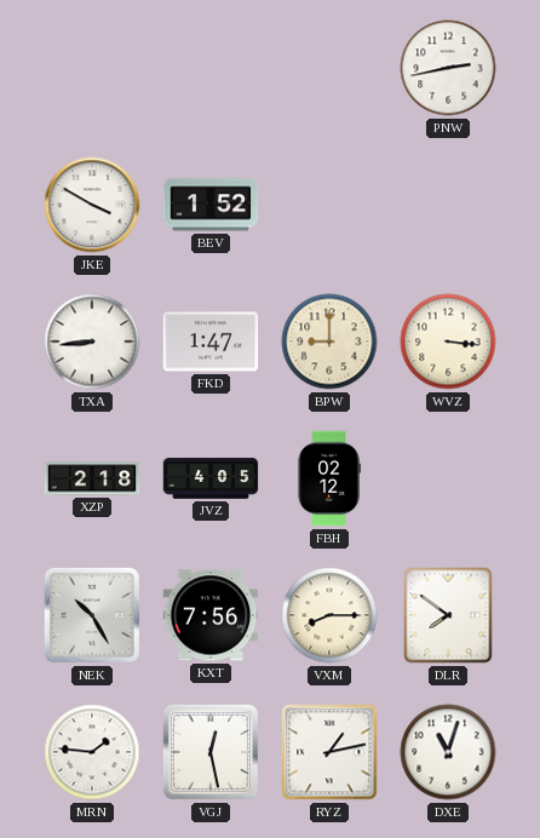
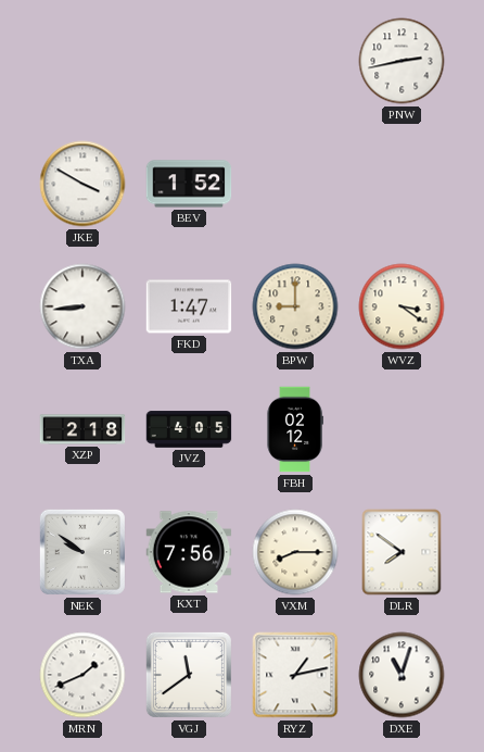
WVZ: 3:16 -> 3:21 (402, 306)
NEK: 10:25 -> 9:51 (82, 552)
MRN: 1:46 -> 1:41 (82, 675)
VGJ: 12:28 -> 11:39 (189, 675)
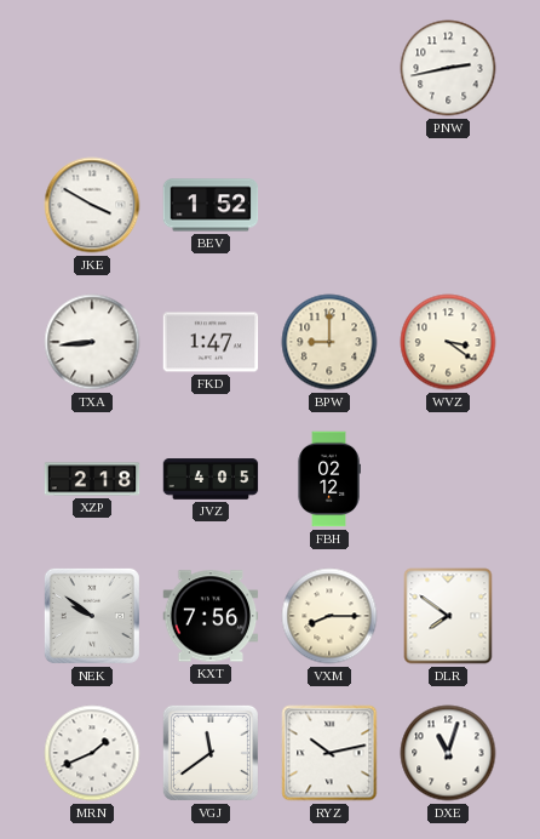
RYZ: 1:13 -> 10:13 (329, 753)
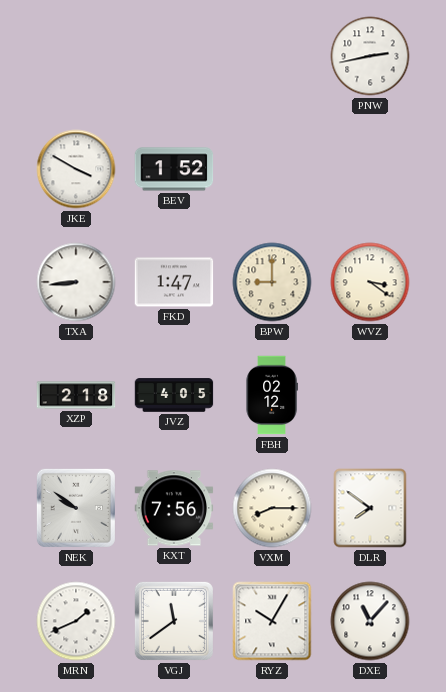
RYZ: 10:13 -> 10:05 (272, 621)
DXE: 11:03 -> 11:07 (370, 621)
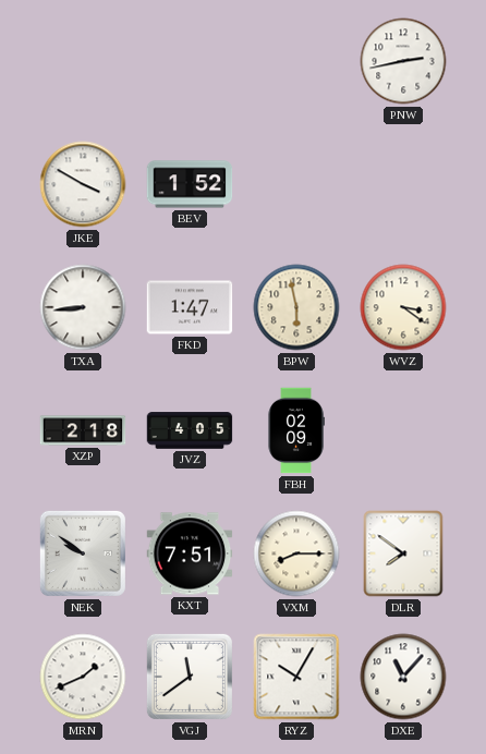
BPW: 9:00 -> 5:58 (296, 307)
FBH: 02:12 -> 02:09 (296, 430)
KXT: 7:56 -> 7:51 (190, 554)
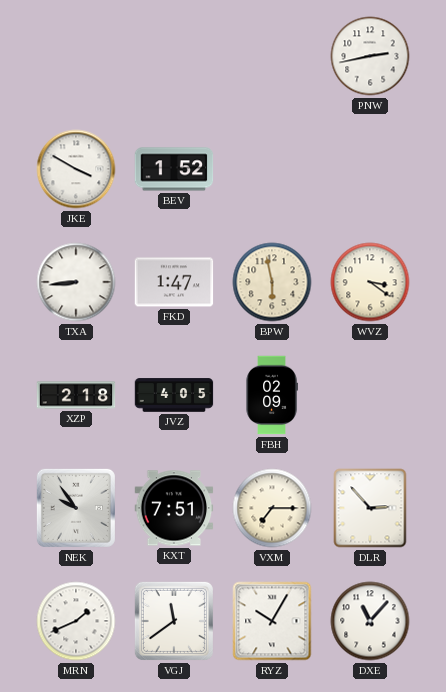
NEK: 9:51 -> 9:54 (76, 508)
VXM: 8:15 -> 7:15 (272, 508)
DLR: 7:51 -> 2:53 (370, 508)
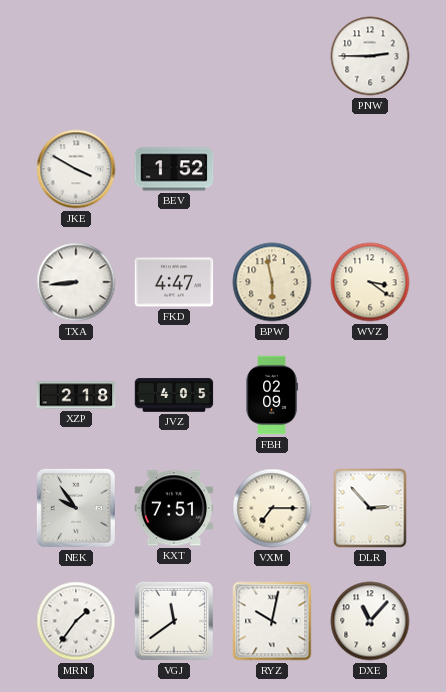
PNW: 2:43 -> 2:45 (370, 56)
FKD: 1:47 -> 4:47 (174, 282)
MRN: 1:41 -> 1:36 (76, 621)
RYZ: 10:05 -> 10:02 (272, 621)
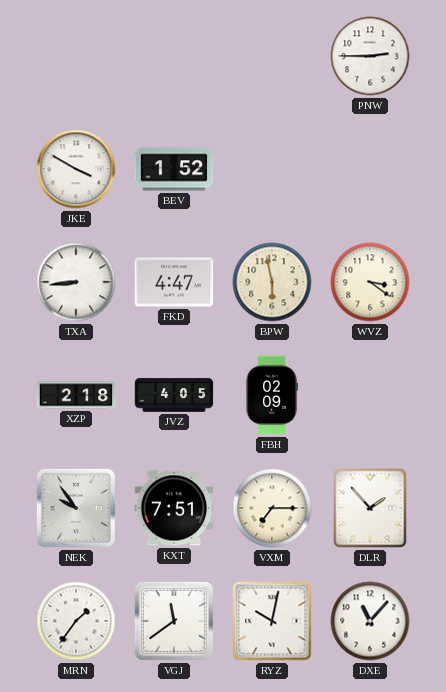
DLR: 2:53 -> 1:53 (370, 508)
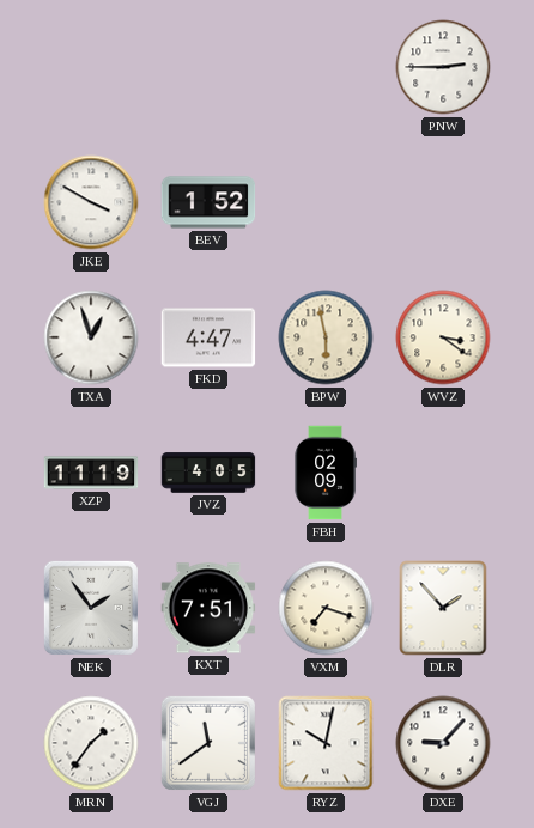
TXA: 8:44 -> 12:57 (91, 337)
XZP: 2:18 -> 11:19 (91, 473)
NEK: 9:54 -> 1:54 (91, 608)
VXM: 7:15 -> 7:18 (326, 608)
DXE: 11:07 -> 9:07 (443, 743)
